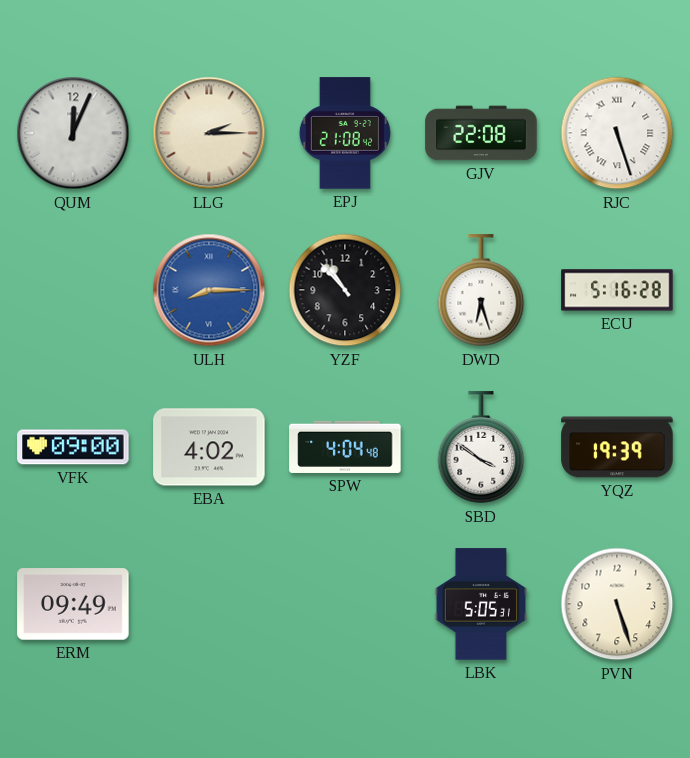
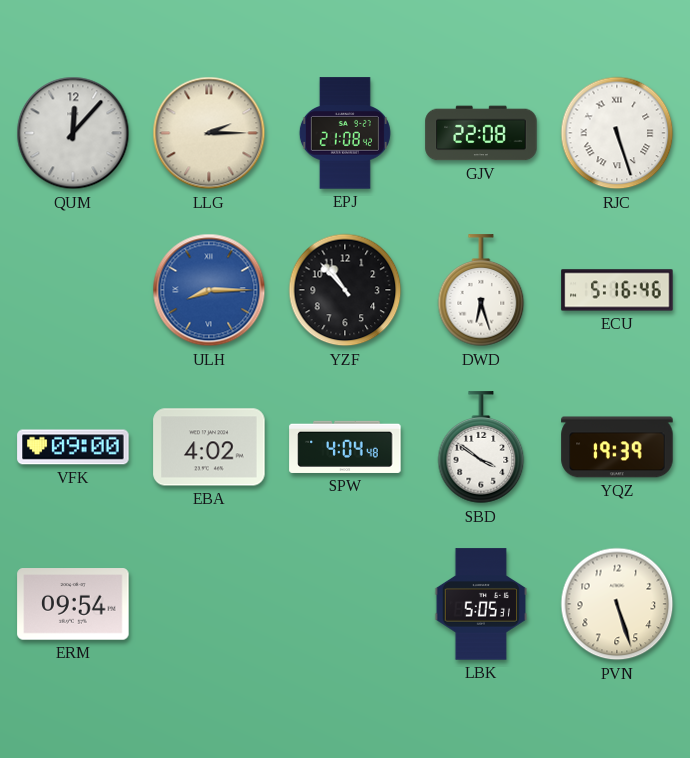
QUM: 12:04 -> 12:07 (73, 133)
ECU: 5:16:28 -> 5:16:46 (617, 290)
ERM: 09:49 -> 09:54 (73, 604)
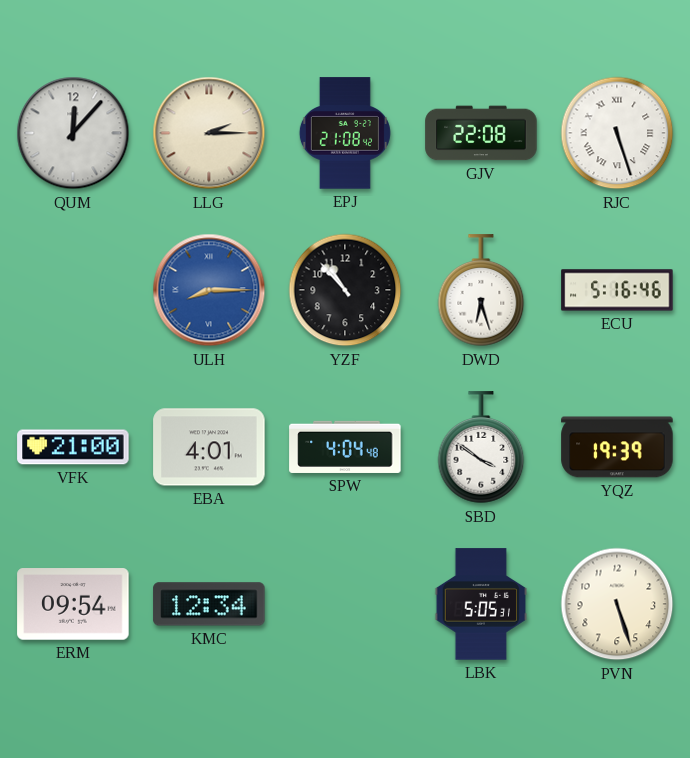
VFK: 09:00 -> 21:00 (73, 447)
EBA: 4:02 -> 4:01 (209, 447)
KMC: none -> 12:34 (209, 604)
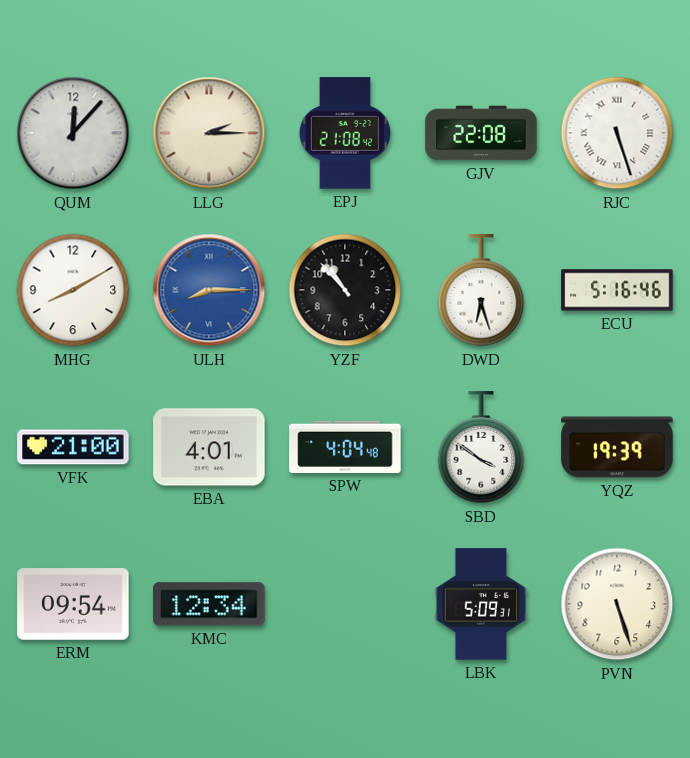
MHG: none -> 8:10 (73, 290)
LBK: 5:05 -> 5:09 (481, 604)
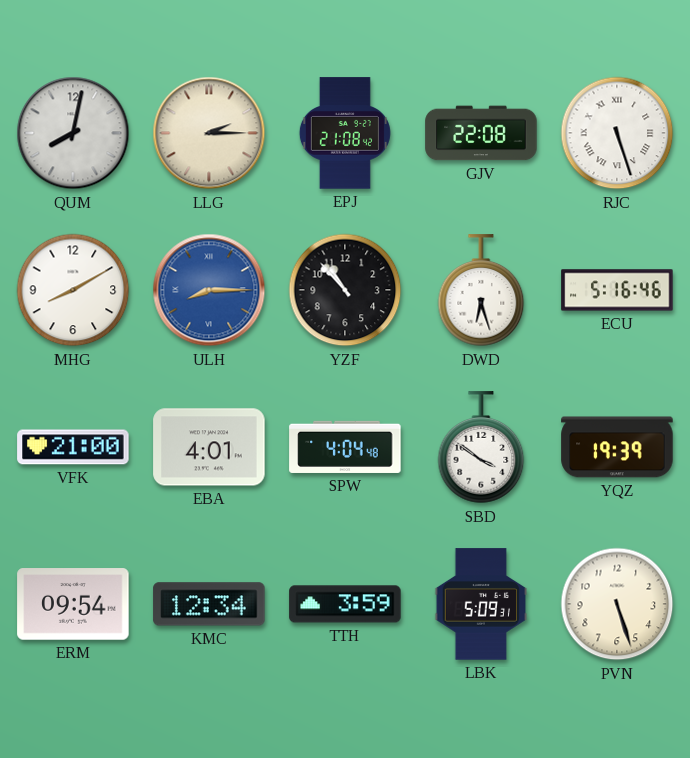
QUM: 12:07 -> 8:02 (73, 133)
TTH: none -> 3:59 (345, 604)
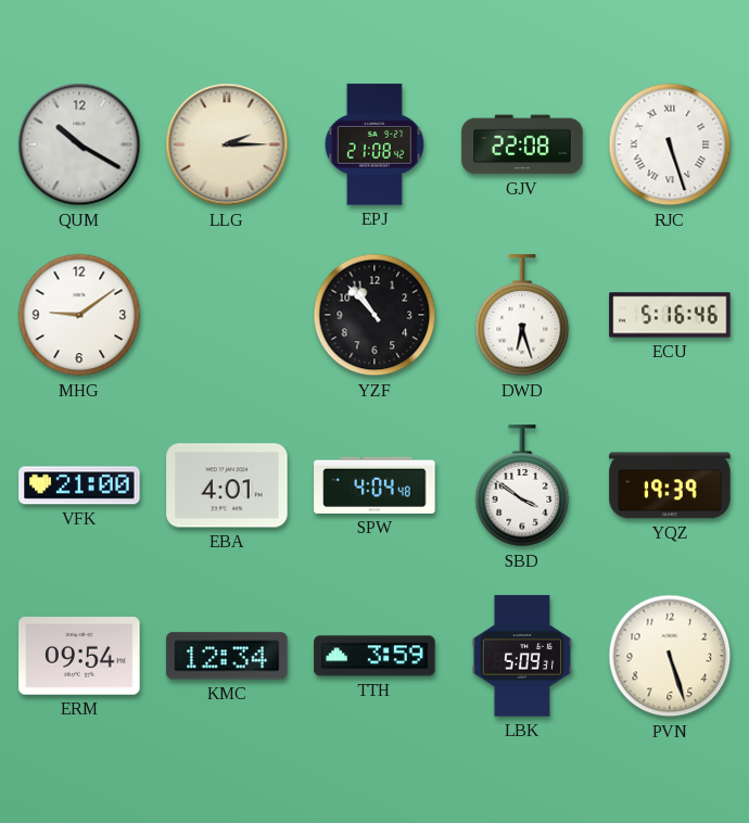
QUM: 8:02 -> 10:20 (79, 144)
MHG: 8:10 -> 9:09 (79, 315)
ULH: 8:15 -> none (209, 290)
